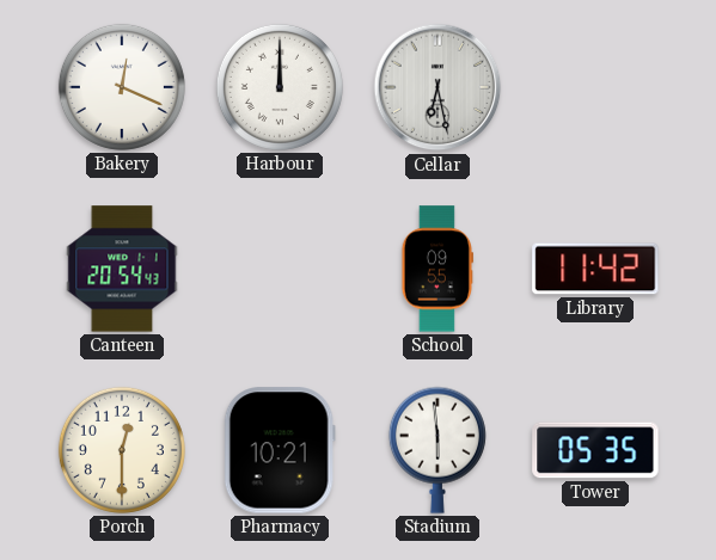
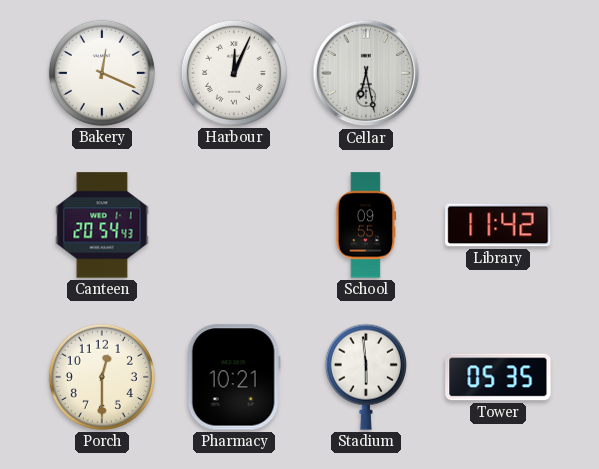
Harbour: 12:00 -> 12:04 (234, 73)
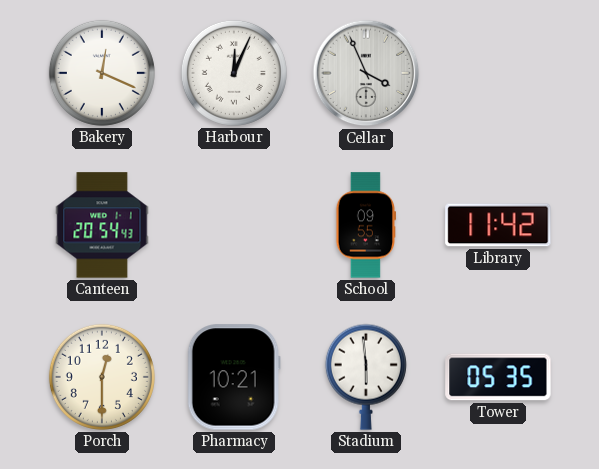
Cellar: 6:28 -> 3:56 (366, 73)
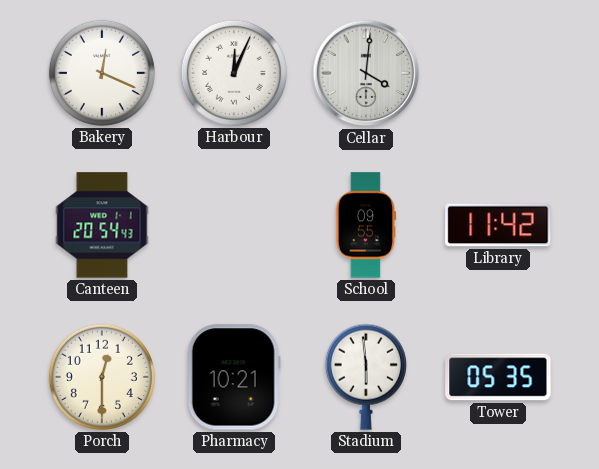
Cellar: 3:56 -> 4:01 (366, 73)
